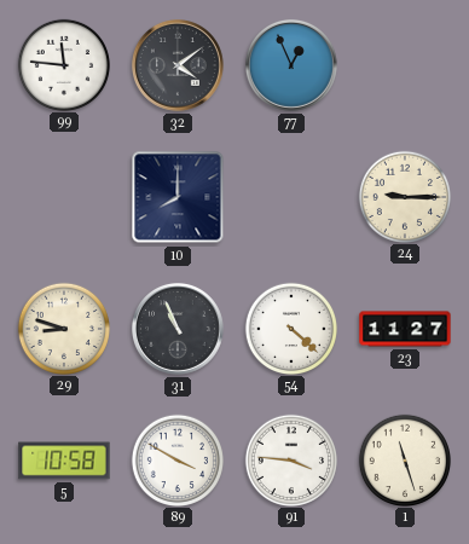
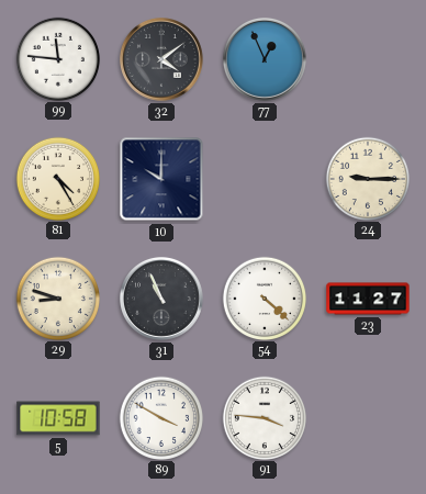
81: none -> 4:25 (57, 178)
10: 8:00 -> 10:00 (161, 179)
1: 11:27 -> none (404, 459)
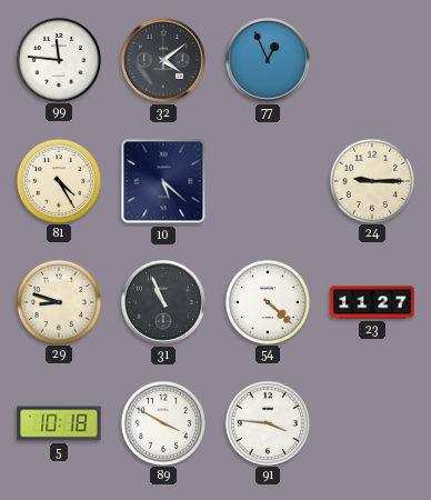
10: 10:00 -> 5:22 (163, 181)
5: 10:58 -> 10:18 (59, 423)
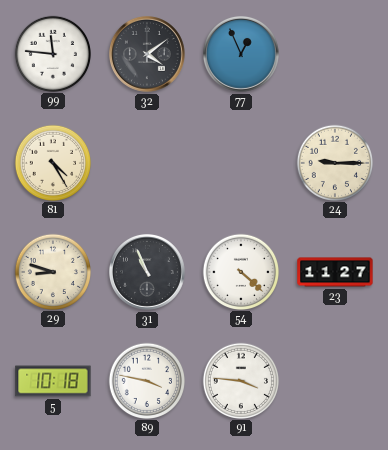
10: 5:22 -> none (163, 181)
89: 3:50 -> 3:47 (146, 380)
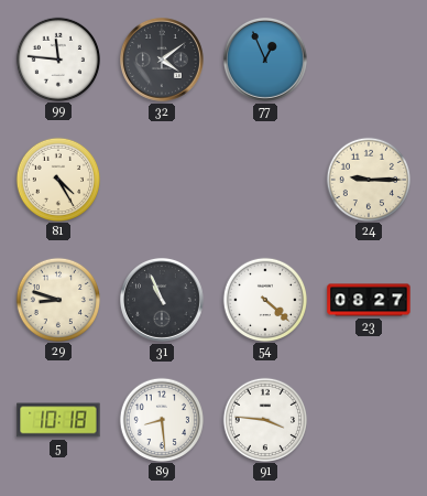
23: 11:27 -> 08:27 (369, 300)
89: 3:47 -> 8:29 (161, 419)
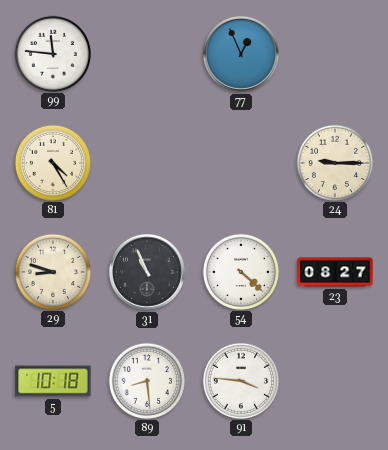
32: 4:09 -> none (163, 61)
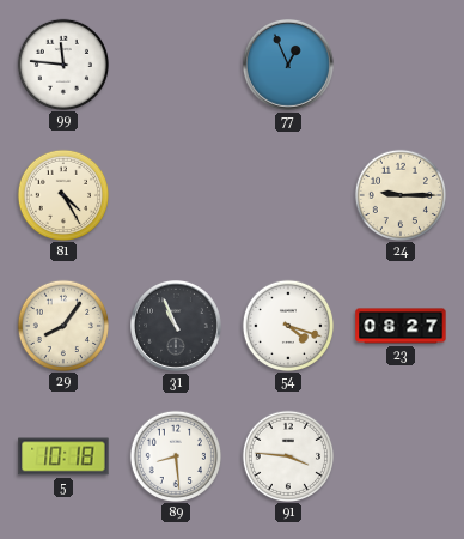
29: 8:48 -> 8:06 (62, 325)
54: 4:22 -> 4:18 (287, 325)
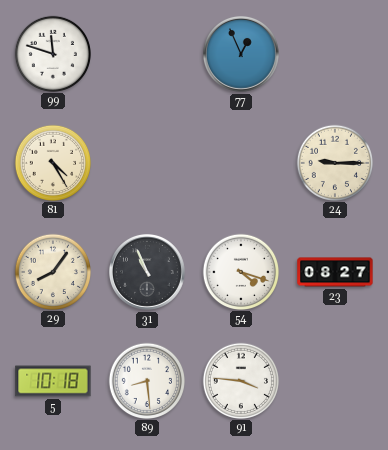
99: 11:46 -> 11:48 (52, 53)
